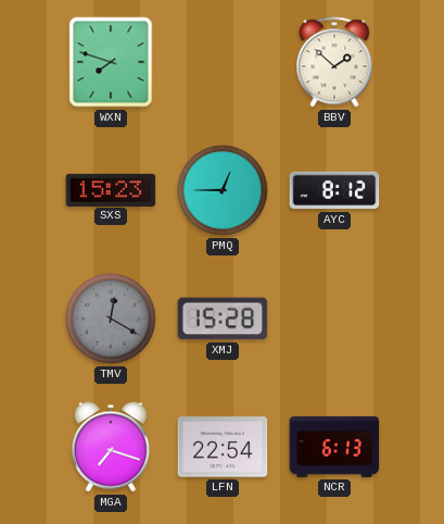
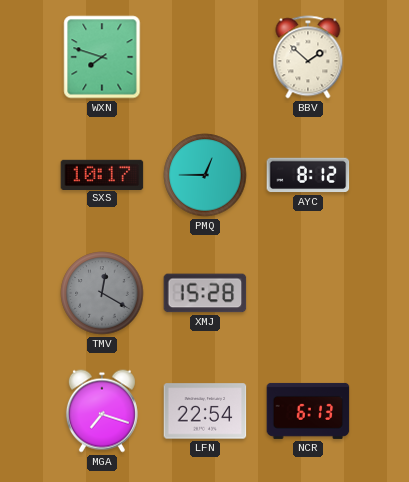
SXS: 15:23 -> 10:17 (102, 174)
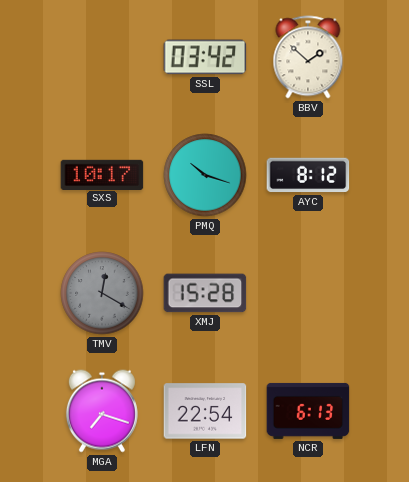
WXN: 7:48 -> none (102, 57)
SSL: none -> 03:42 (205, 57)
PMQ: 12:45 -> 10:18 (205, 175)
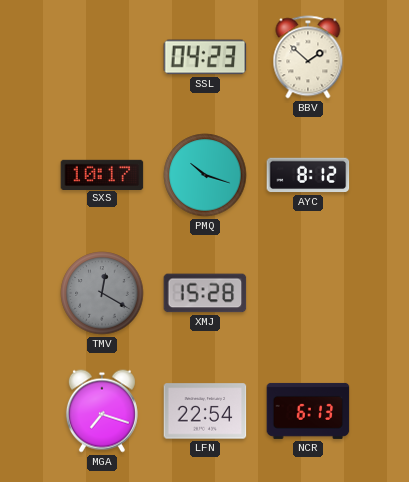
SSL: 03:42 -> 04:23 (205, 57)
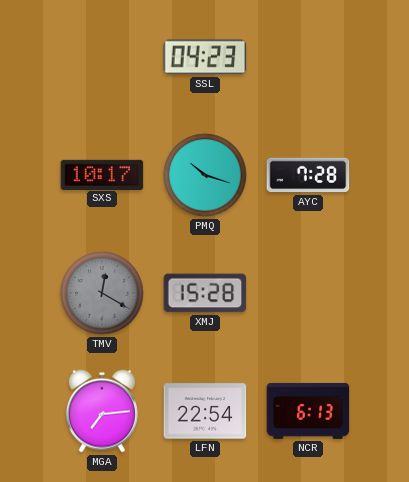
BBV: 1:52 -> none (308, 57)
AYC: 8:12 -> 7:28 (308, 175)
MGA: 7:18 -> 7:14 (102, 411)
